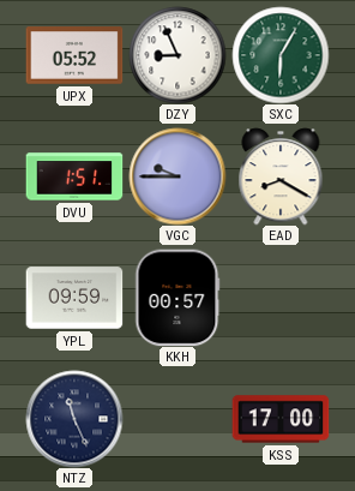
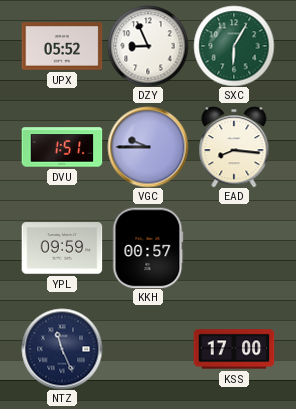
EAD: 8:20 -> 8:16 (234, 147)
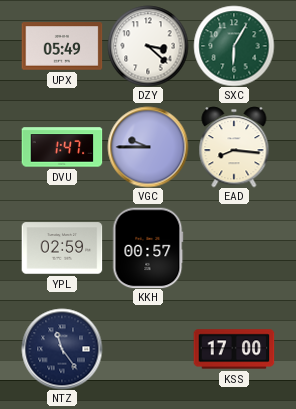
UPX: 05:52 -> 05:49 (62, 46)
DZY: 8:56 -> 3:22 (148, 46)
DVU: 1:51 -> 1:47 (62, 147)
YPL: 09:59 -> 02:59 (62, 248)
NTZ: 11:26 -> 11:24 (62, 349)
